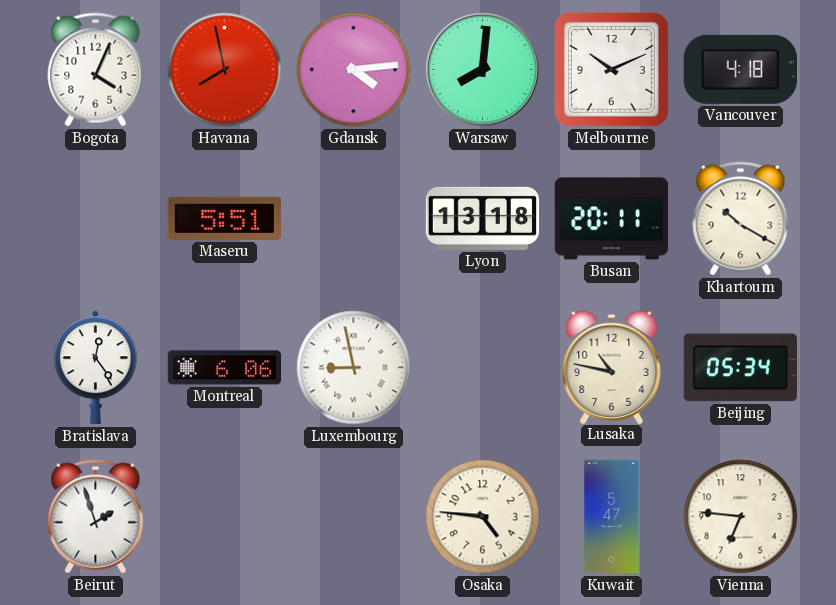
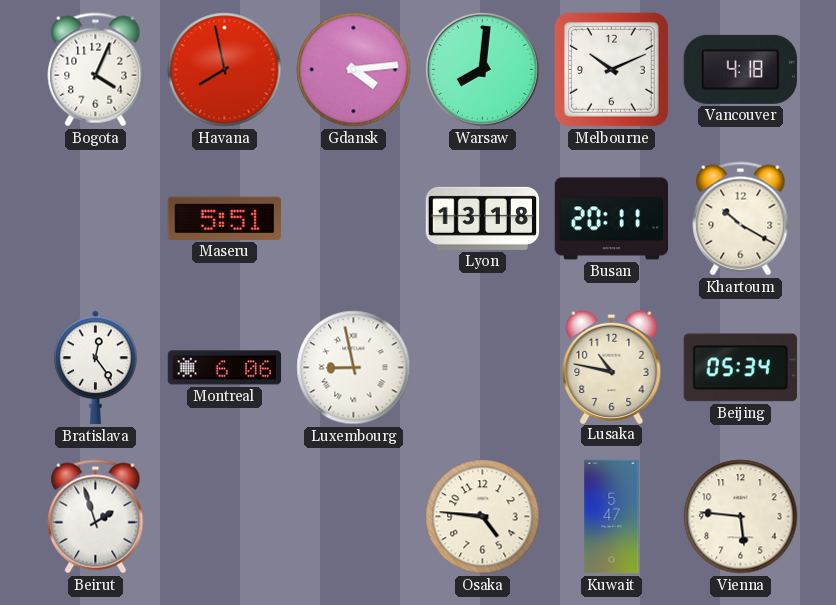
Vienna: 6:46 -> 5:46 (741, 517)
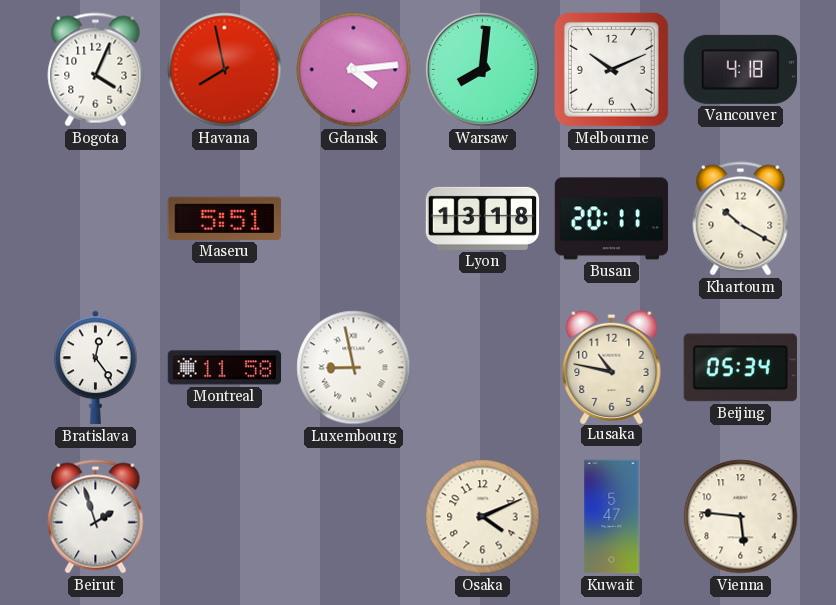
Montreal: 6:06 -> 11:58 (225, 368)
Osaka: 4:46 -> 4:11 (483, 517)
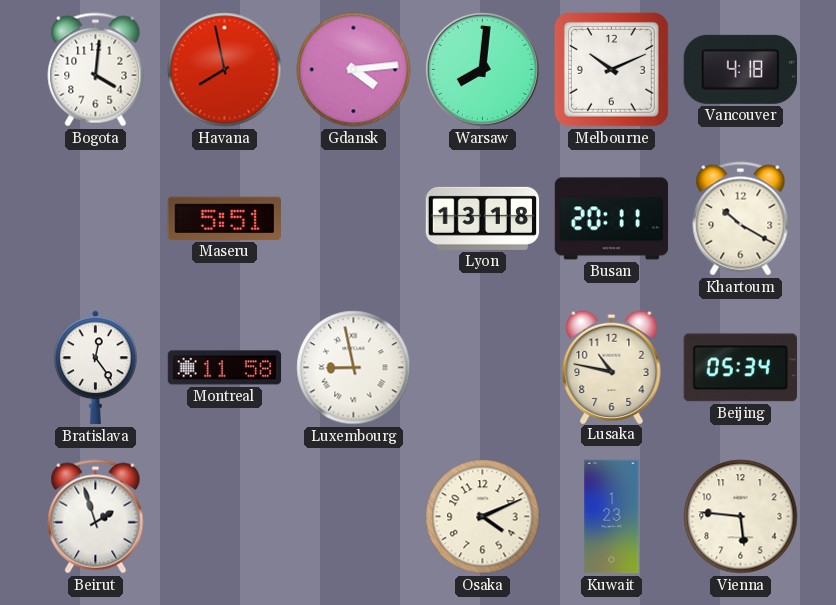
Bogota: 4:04 -> 4:01 (96, 70)
Kuwait: 5:47 -> 1:23 (612, 517)
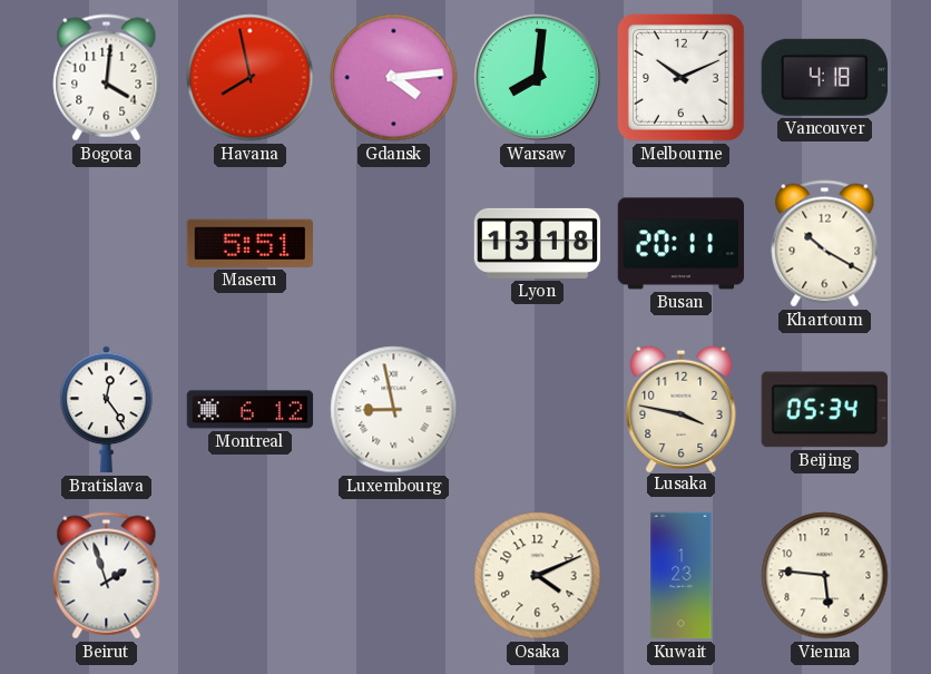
Montreal: 11:58 -> 6:12 (251, 410)
Lusaka: 10:47 -> 3:47 (682, 408)
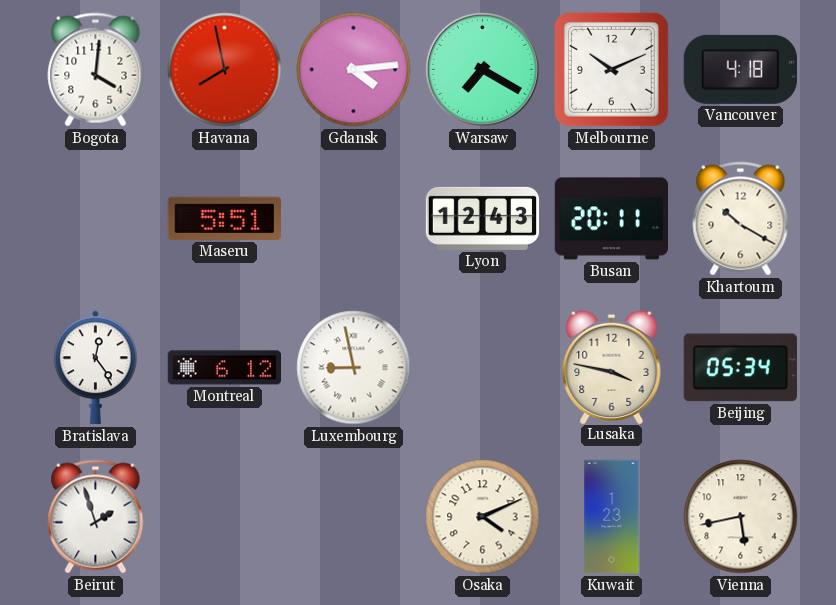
Warsaw: 8:01 -> 7:20 (482, 69)
Lyon: 13:18 -> 12:43 (483, 218)
Vienna: 5:46 -> 5:43 (741, 517)
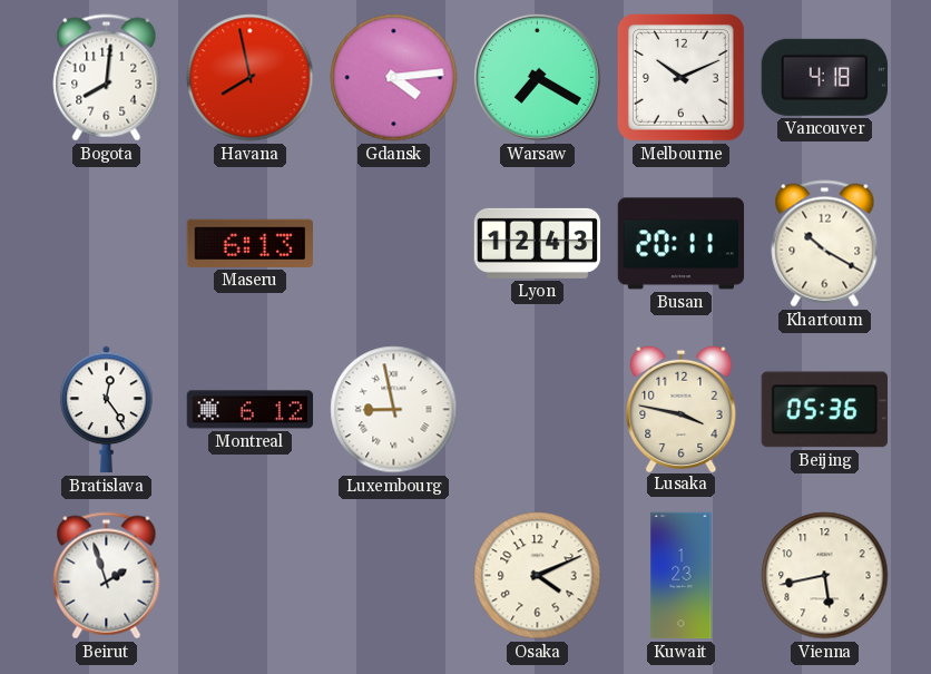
Bogota: 4:01 -> 8:01 (107, 78)
Maseru: 5:51 -> 6:13 (249, 243)
Beijing: 05:34 -> 05:36 (824, 410)
